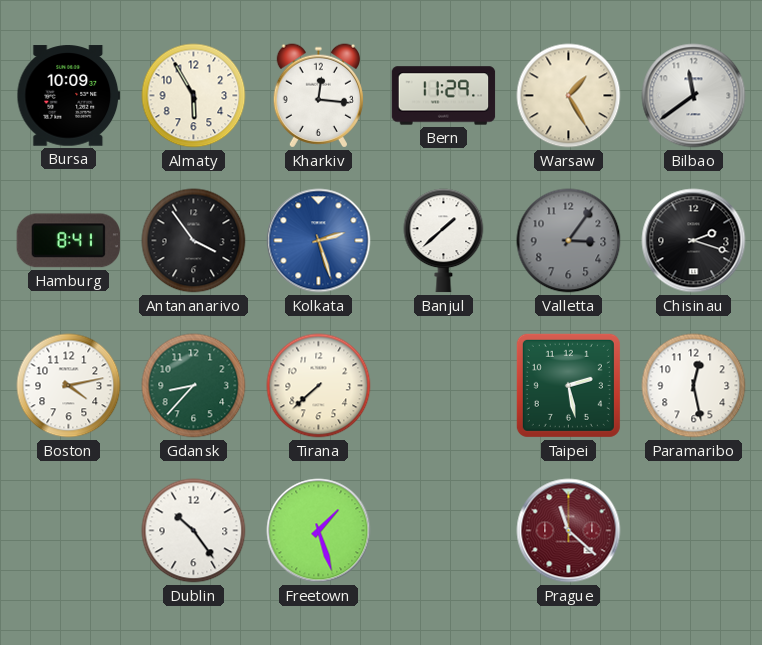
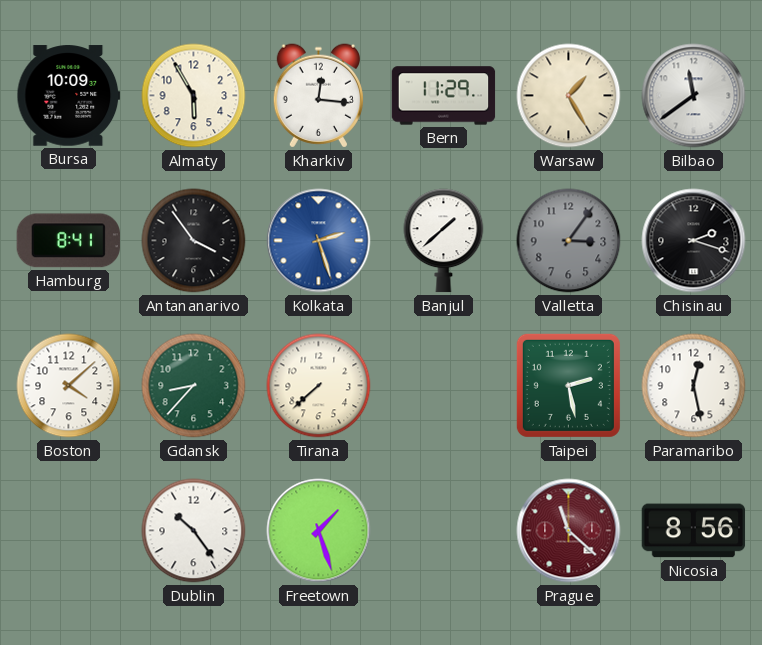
Boston: 4:13 -> 4:08 (69, 386)
Nicosia: none -> 8:56 (694, 531)
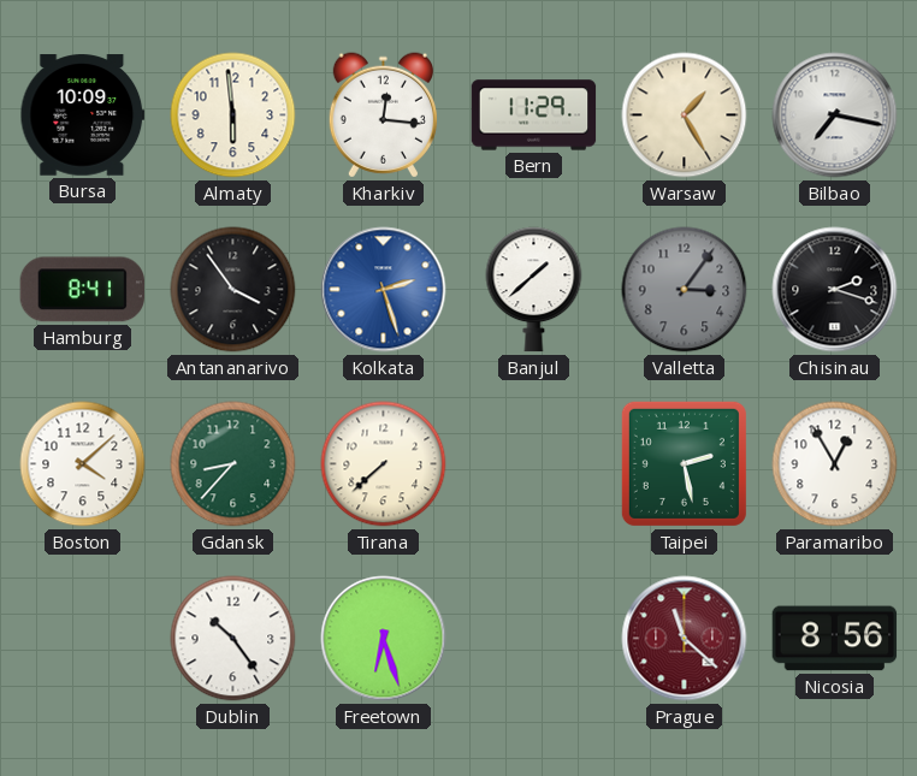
Almaty: 5:55 -> 5:59 (233, 115)
Bilbao: 11:39 -> 7:17 (835, 115)
Paramaribo: 12:28 -> 12:55 (835, 464)
Freetown: 1:27 -> 6:27 (384, 639)
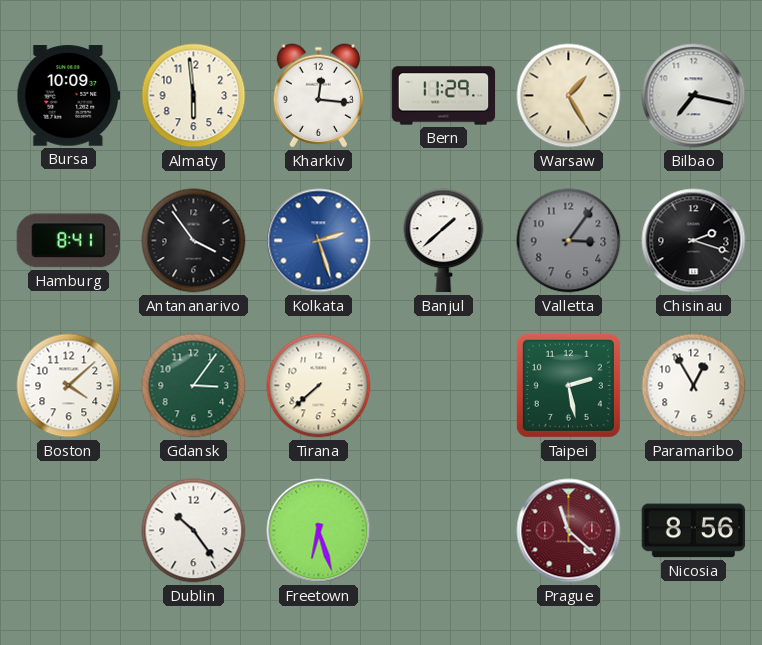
Gdansk: 8:37 -> 3:06 (194, 386)
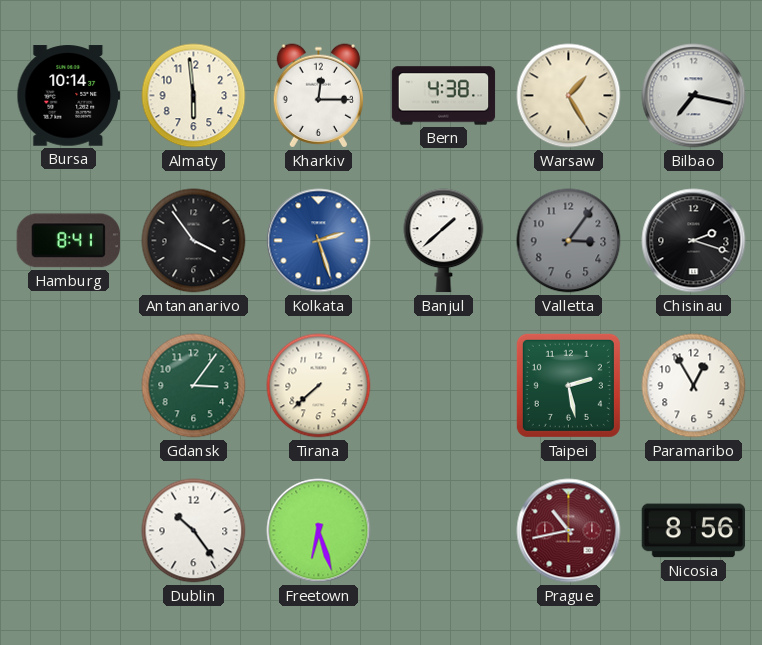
Bursa: 10:09 -> 10:14 (69, 96)
Kharkiv: 12:16 -> 12:15 (318, 96)
Bern: 11:29 -> 4:38 (444, 96)
Boston: 4:08 -> none (69, 386)
Prague: 11:22 -> 10:43 (569, 531)
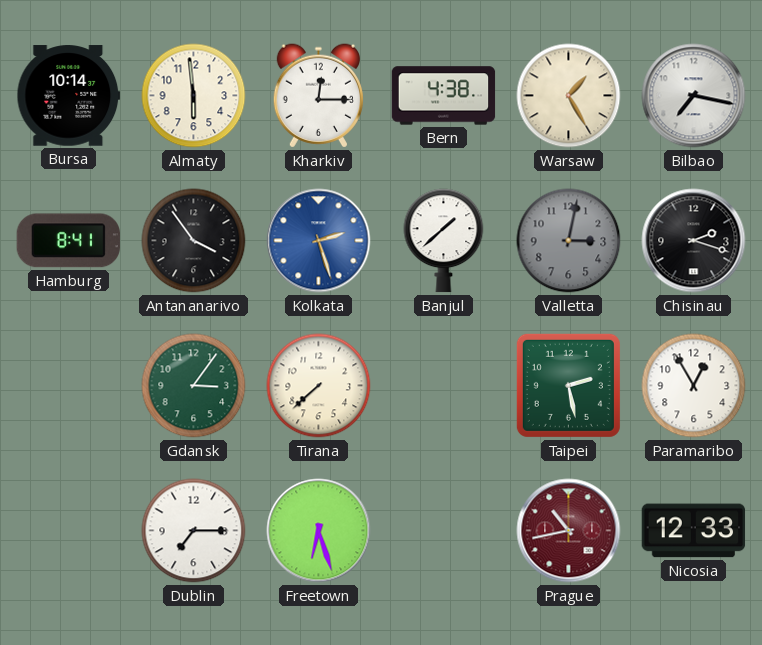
Valletta: 3:06 -> 3:02 (569, 241)
Dublin: 10:24 -> 7:15 (194, 531)
Nicosia: 8:56 -> 12:33 (694, 531)
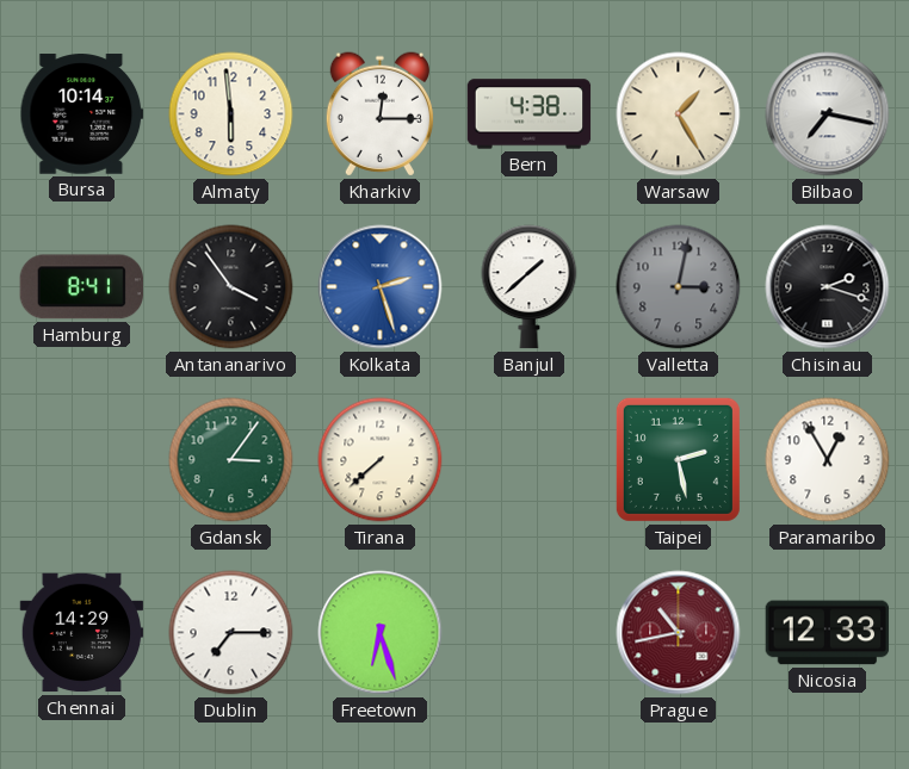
Chennai: none -> 14:29 (82, 633)
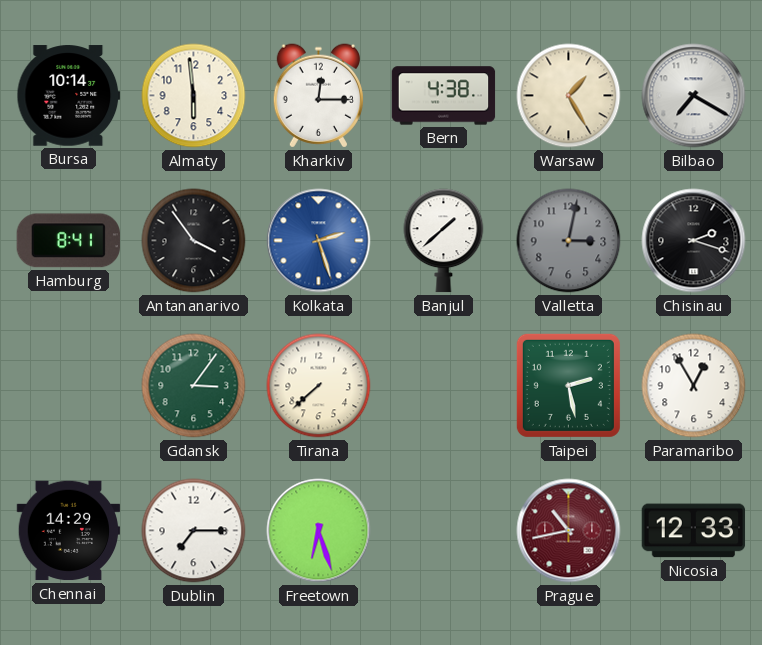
Bilbao: 7:17 -> 7:20 (694, 96)
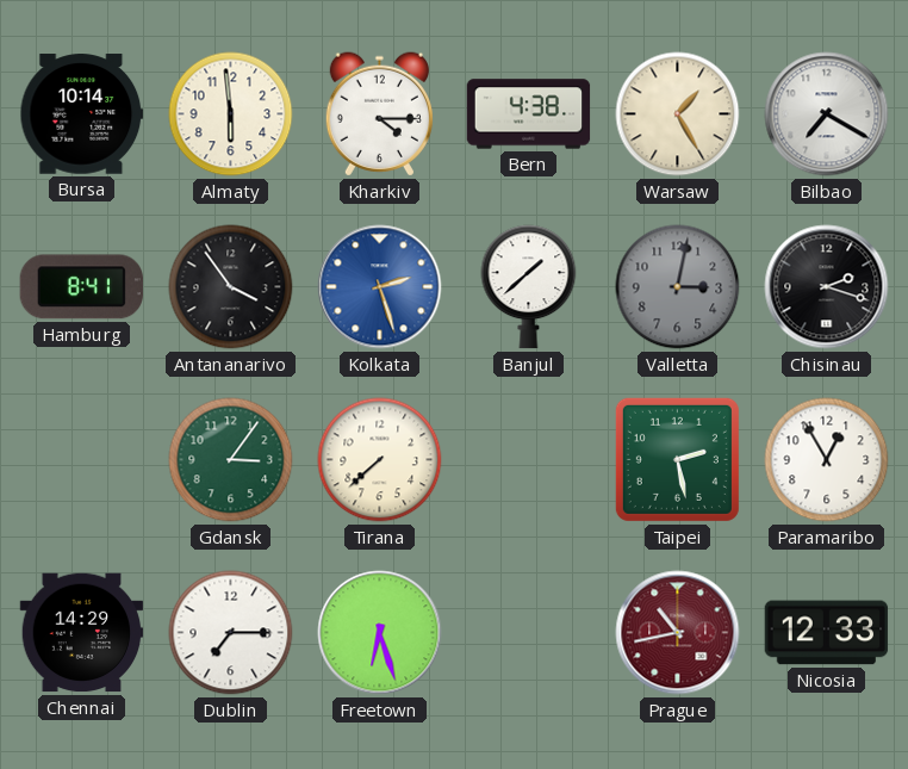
Kharkiv: 12:15 -> 4:15 (379, 114)
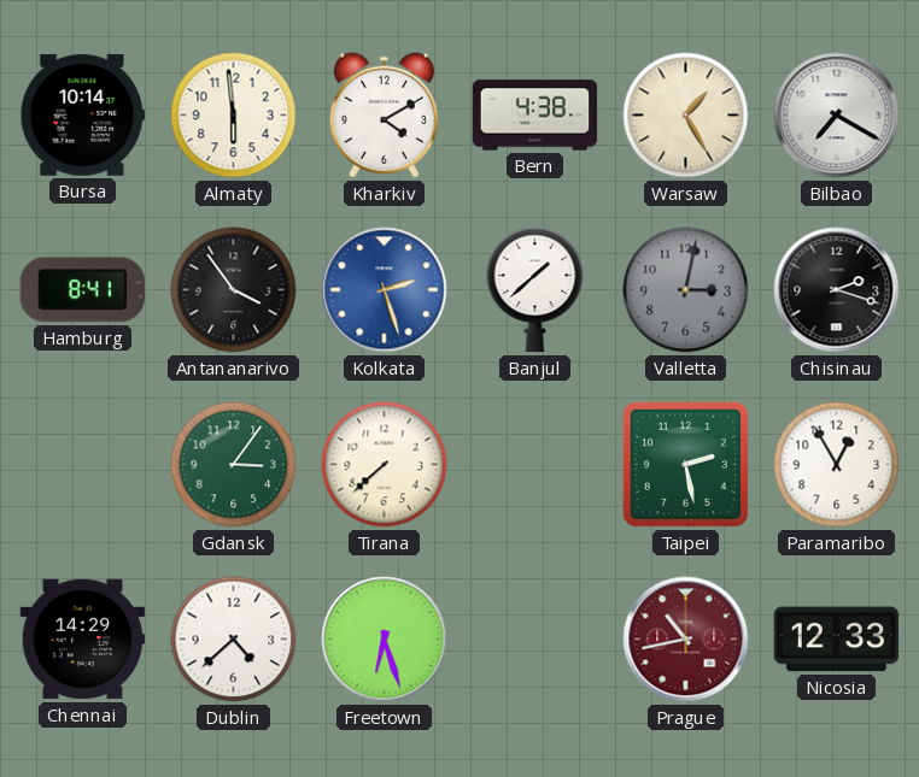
Kharkiv: 4:15 -> 4:10 (384, 116)
Dublin: 7:15 -> 4:38 (234, 640)
